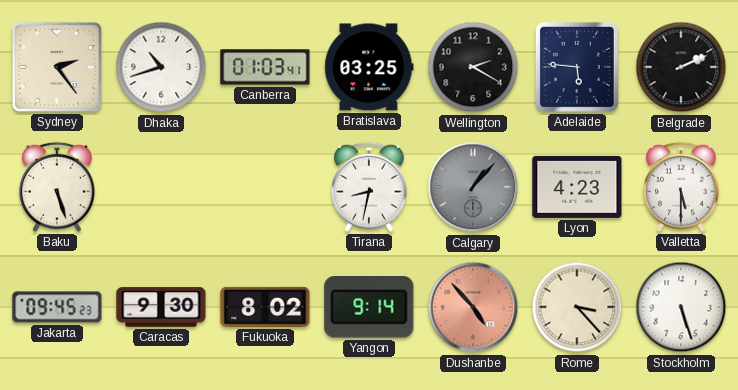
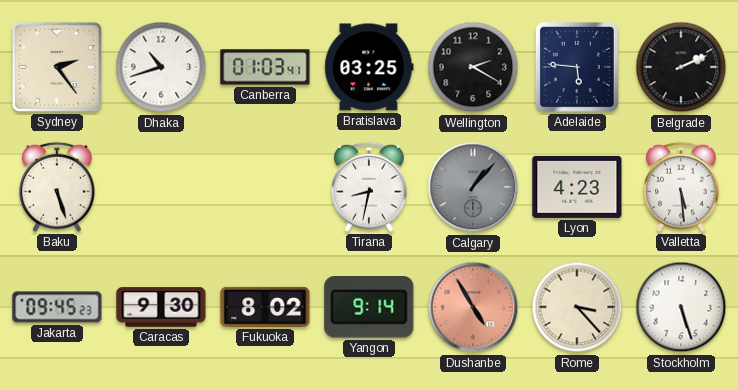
Valletta: 5:30 -> 5:29 (681, 187)
Dushanbe: 4:53 -> 4:55 (473, 307)
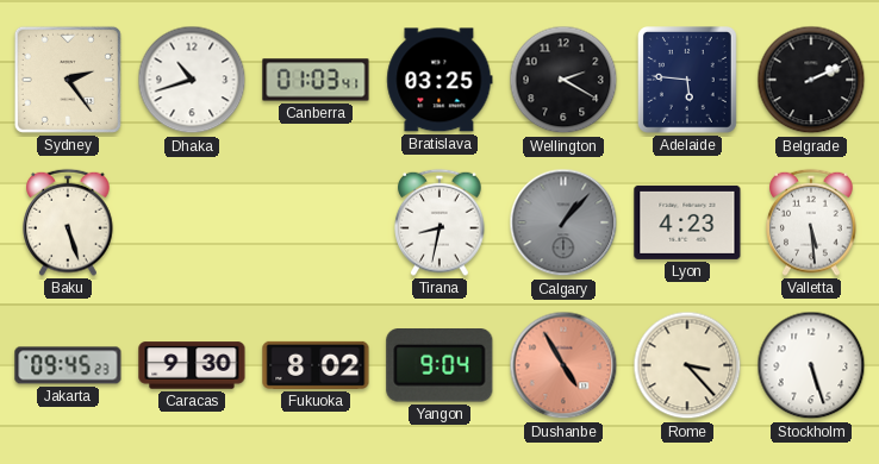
Yangon: 9:14 -> 9:04 (440, 365)
